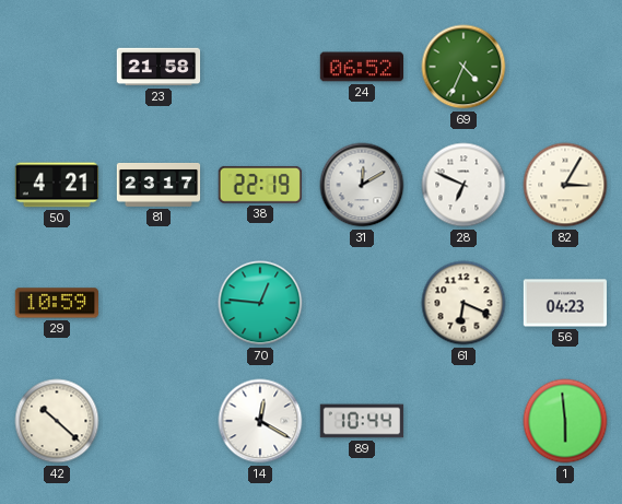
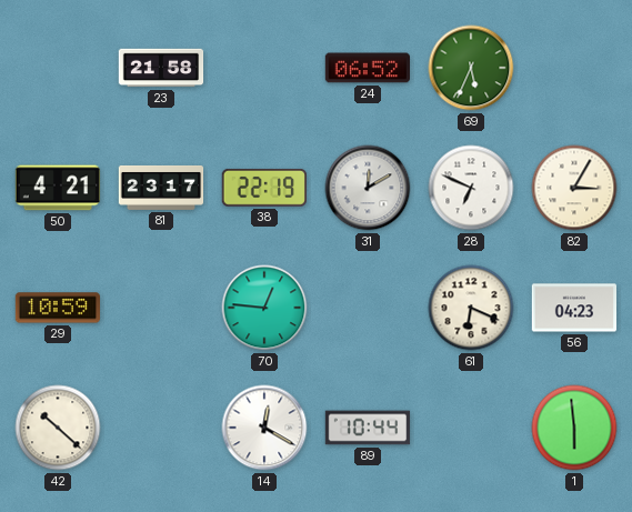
69: 4:34 -> 5:34 (471, 68)
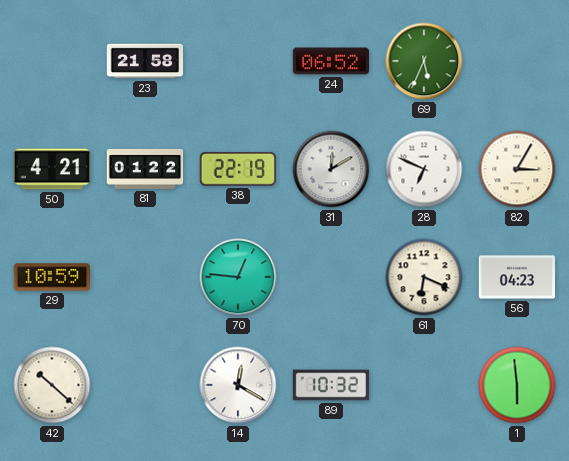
81: 23:17 -> 01:22 (145, 169)
89: 10:44 -> 10:32 (331, 385)
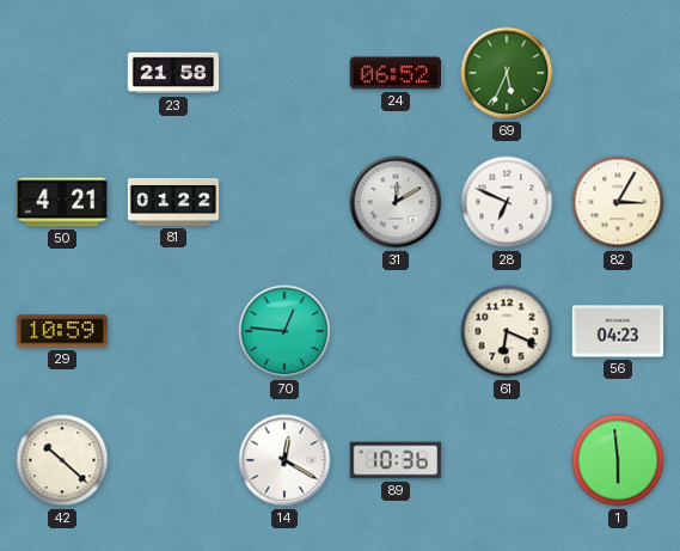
38: 22:19 -> none (238, 169)
89: 10:32 -> 10:36 (396, 460)
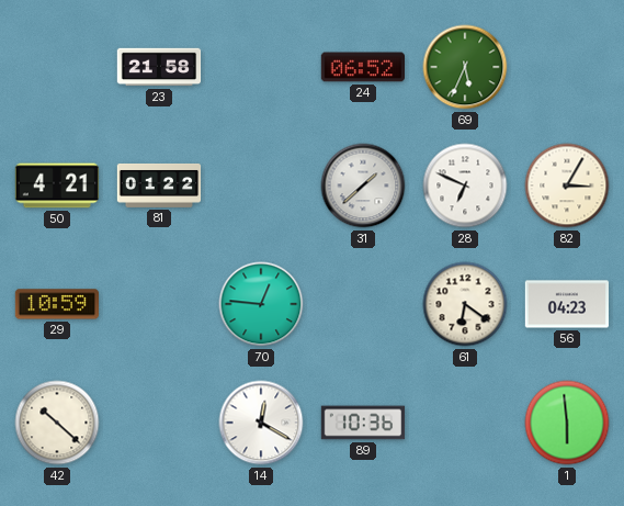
31: 12:10 -> 1:38 (363, 185)
61: 6:19 -> 6:21 (465, 304)
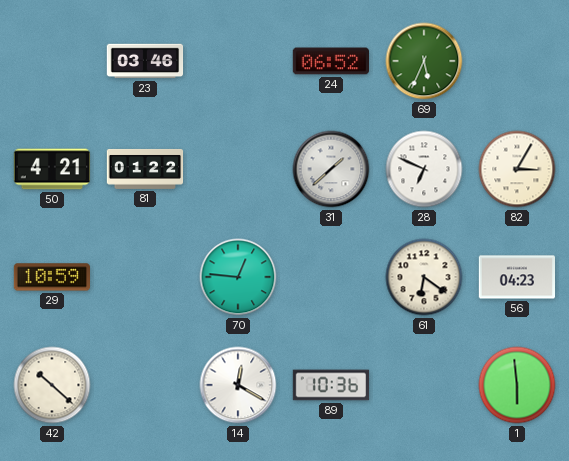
23: 21:58 -> 03:46 (145, 61)
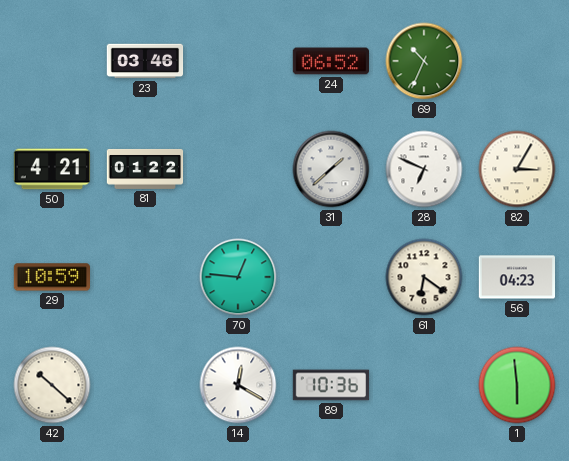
69: 5:34 -> 10:34 (424, 61)
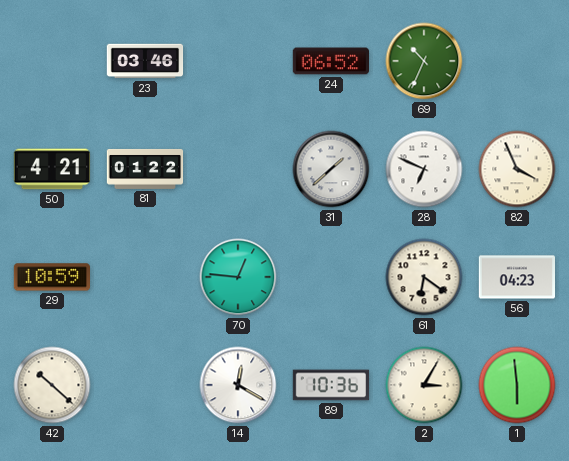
82: 3:05 -> 3:56 (517, 169)
2: none -> 3:05 (424, 385)
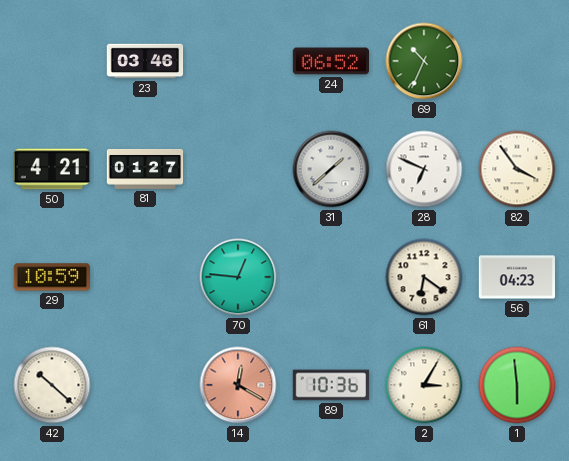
81: 01:22 -> 01:27 (145, 169)
82: 3:56 -> 3:54 (517, 169)
14 dial: white -> salmon (238, 385)
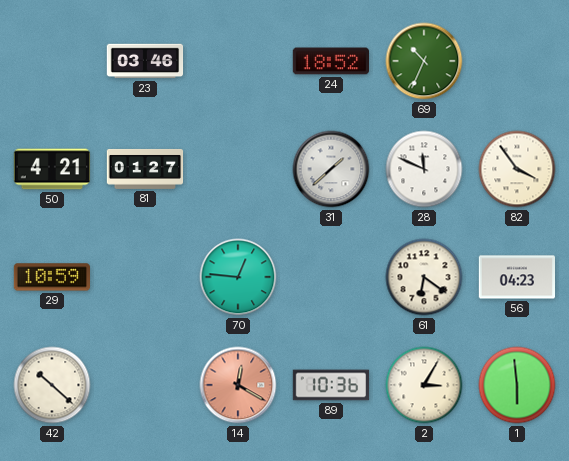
24: 06:52 -> 18:52 (331, 61)
28: 6:49 -> 11:49 (424, 169)
